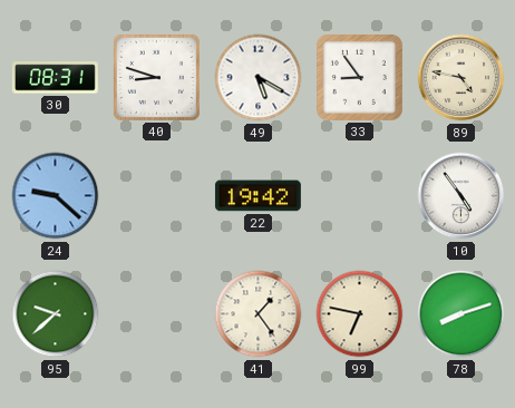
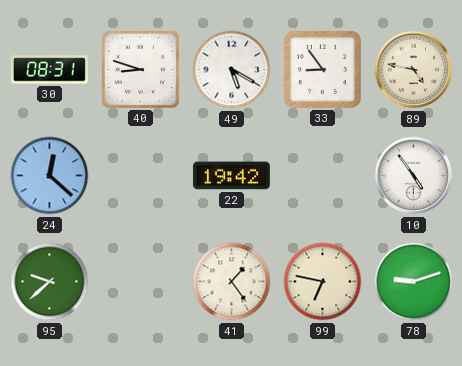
24: 9:22 -> 12:22 (50, 176)
78: 8:12 -> 9:12 (414, 282)
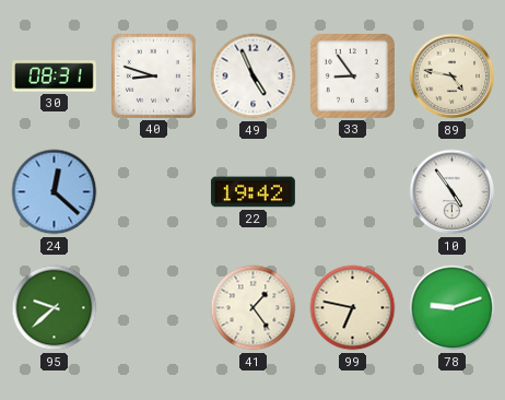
49: 5:20 -> 4:56 (254, 77)
